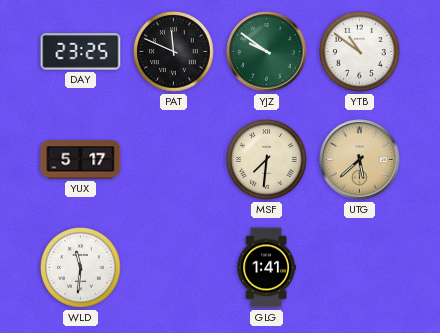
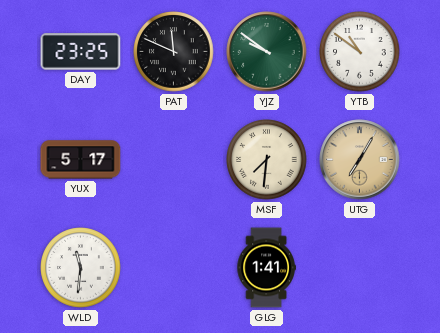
UTG: 5:38 -> 7:05 (360, 160)
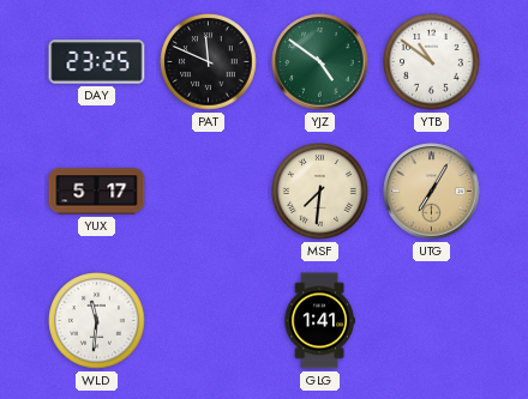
YJZ: 9:51 -> 4:51 (320, 62)
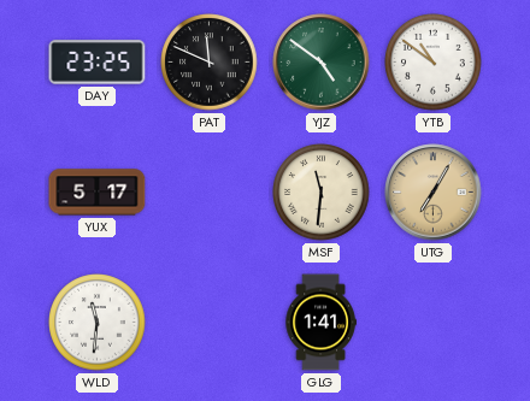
MSF: 7:31 -> 11:31 (322, 193)
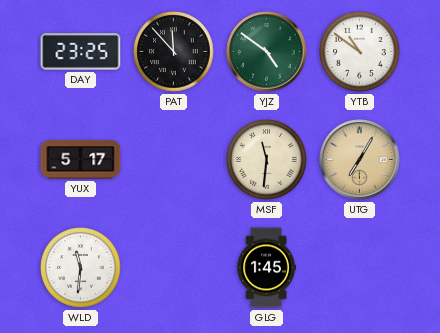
PAT: 11:49 -> 11:53 (174, 52)
GLG: 1:41 -> 1:45 (266, 268)
